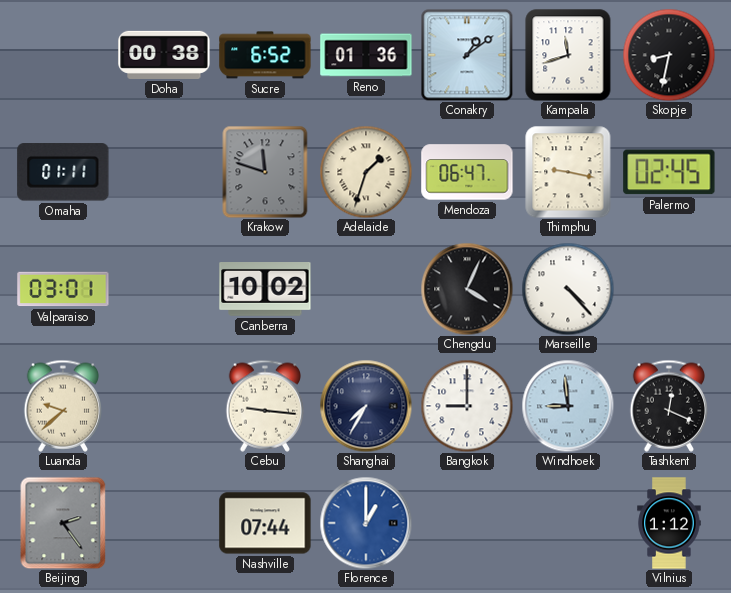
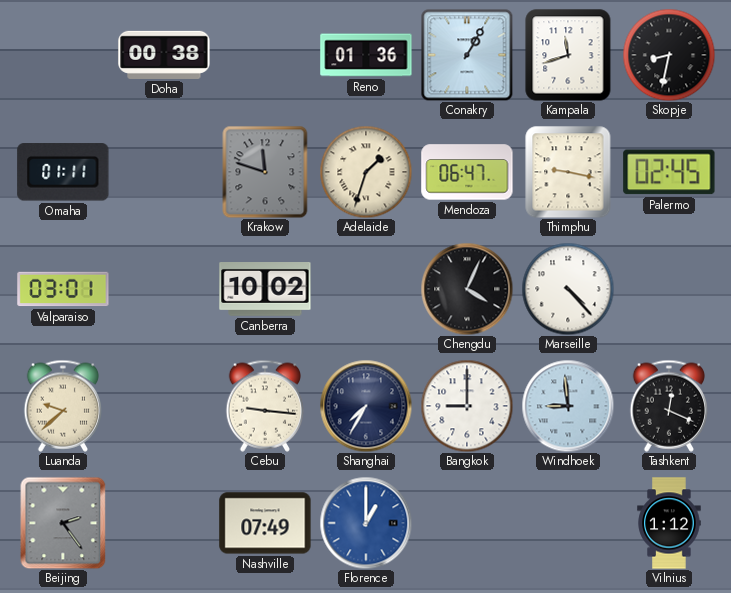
Sucre: 6:52 -> none (265, 55)
Conakry: 1:09 -> 1:05 (467, 55)
Nashville: 07:44 -> 07:49 (265, 523)
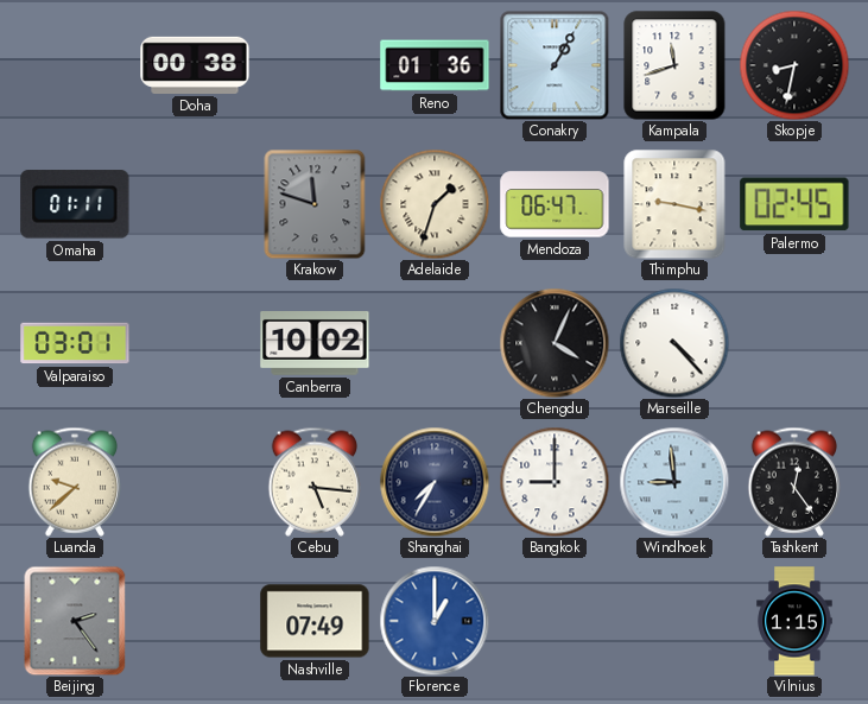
Cebu: 9:16 -> 5:16 (315, 482)
Tashkent: 12:19 -> 12:24 (794, 482)
Vilnius: 1:12 -> 1:15 (794, 621)
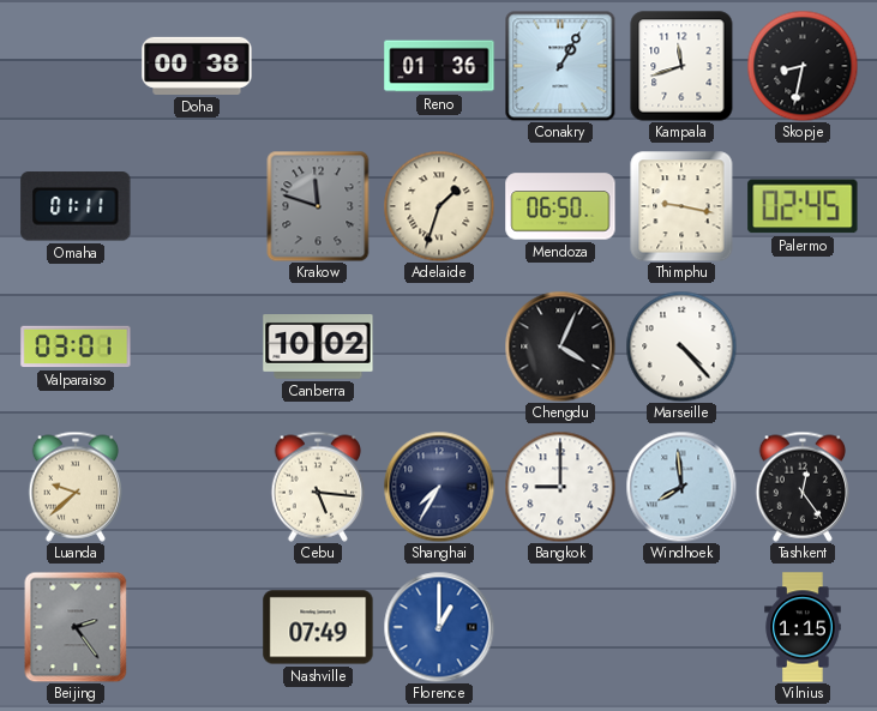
Mendoza: 06:47 -> 06:50 (560, 206)
Windhoek: 8:59 -> 7:59 (681, 487)
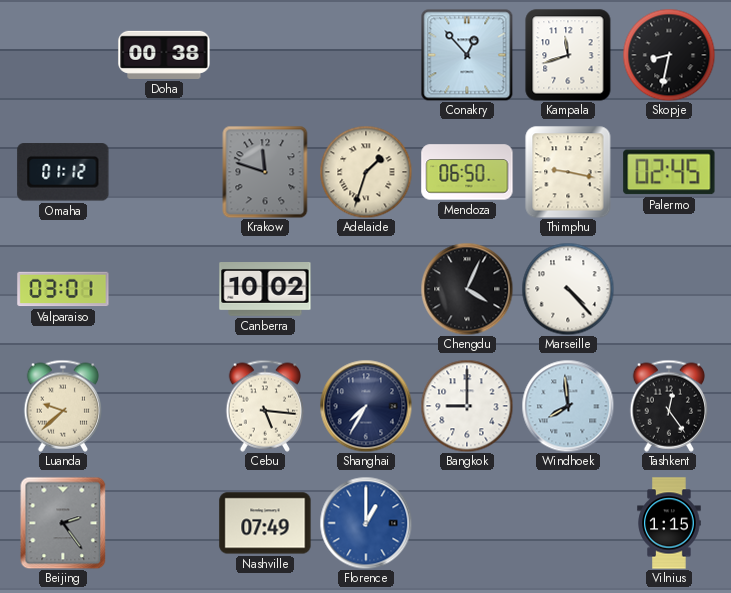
Reno: 01:36 -> none (439, 66)
Conakry: 1:05 -> 12:53 (467, 55)
Omaha: 01:11 -> 01:12 (63, 172)
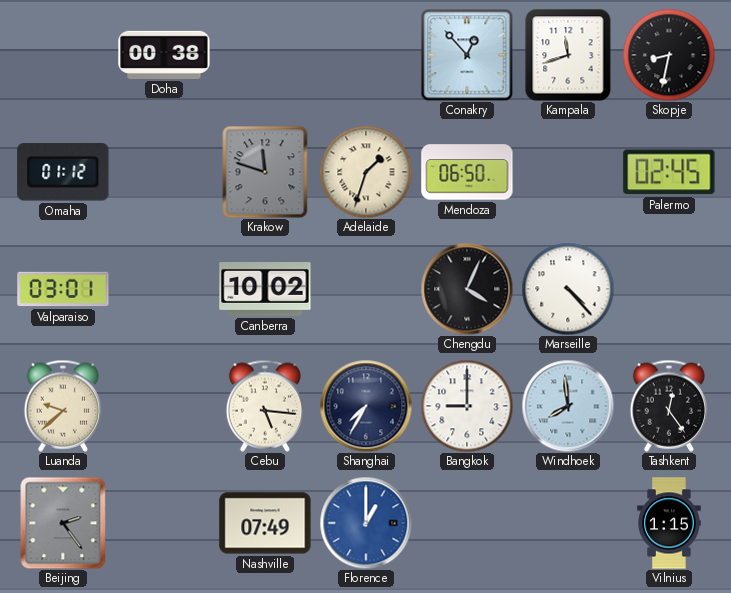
Thimphu: 9:17 -> none (568, 172)
